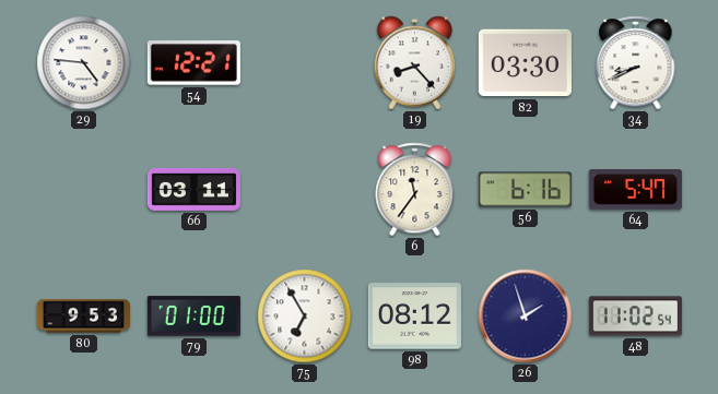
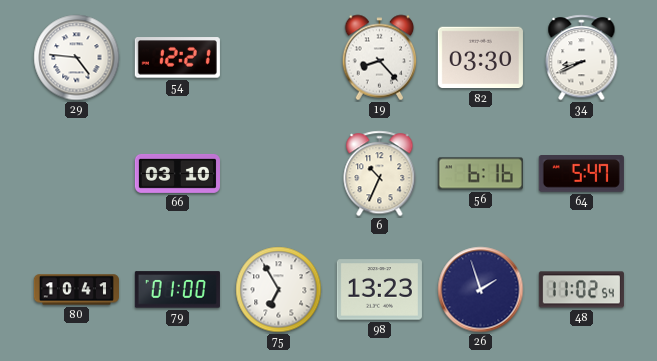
66: 03:11 -> 03:10 (177, 173)
6: 11:36 -> 10:34 (380, 174)
80: 9:53 -> 10:41 (76, 290)
98: 08:12 -> 13:23 (379, 290)
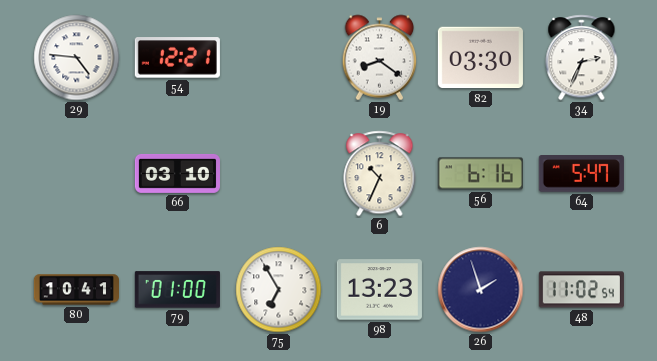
19: 8:23 -> 8:21 (380, 58)
34: 8:41 -> 2:34 (582, 58)
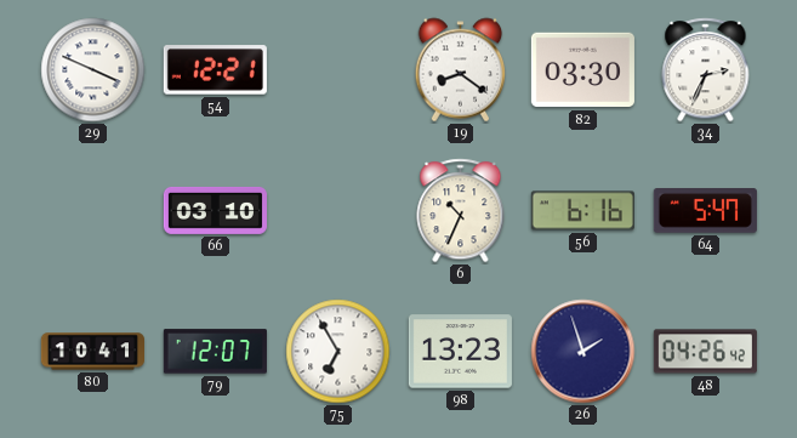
29: 4:46 -> 3:49 (93, 70)
79: 01:00 -> 12:07 (215, 352)
48: 11:02 -> 04:26 (705, 352)
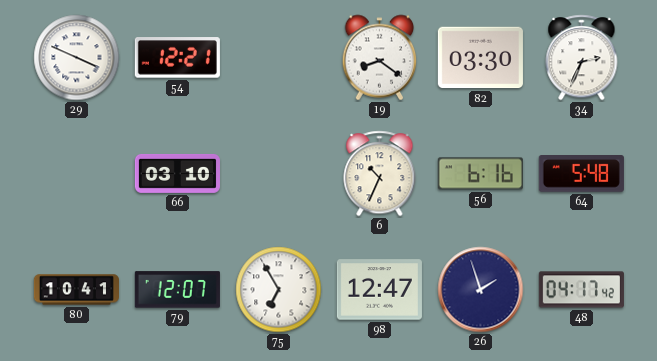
64: 5:47 -> 5:48 (581, 174)
98: 13:23 -> 12:47 (379, 290)
48: 04:26 -> 04:17 (581, 290)
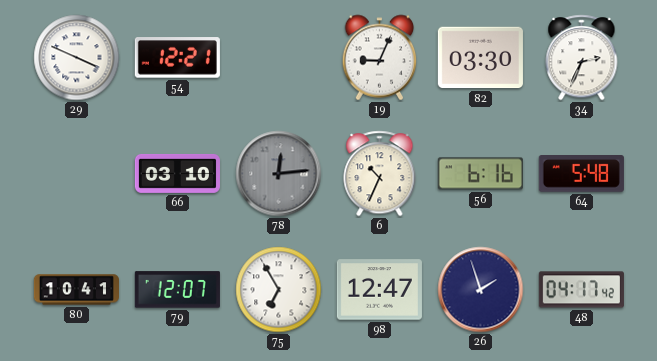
19: 8:21 -> 9:04 (380, 58)
78: none -> 12:14 (279, 174)
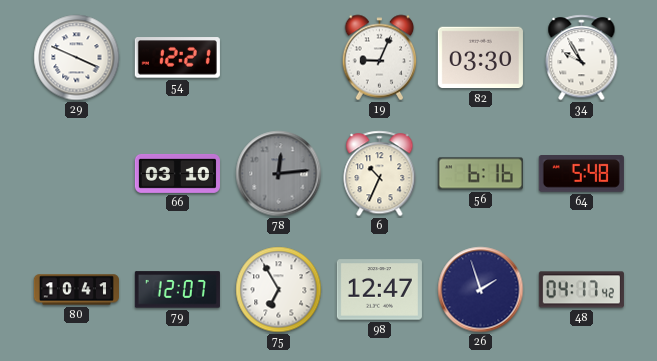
34: 2:34 -> 9:55 (582, 58)
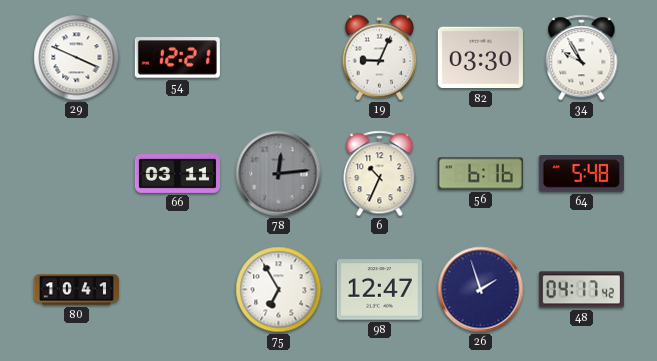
66: 03:10 -> 03:11 (177, 173)
79: 12:07 -> none (177, 290)
